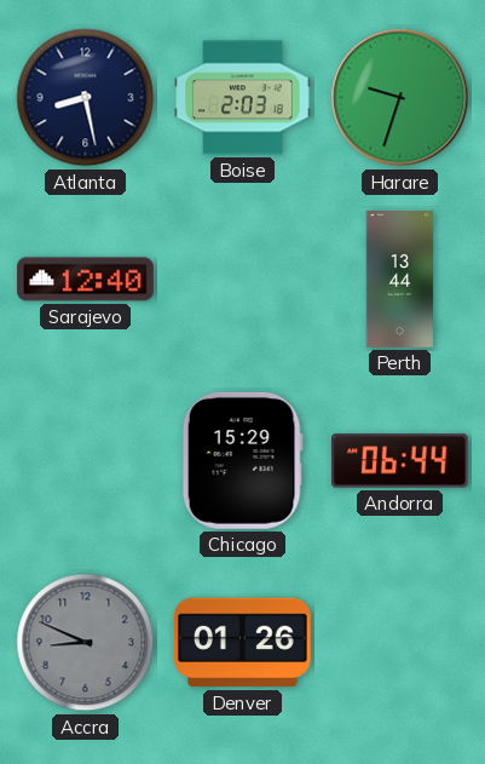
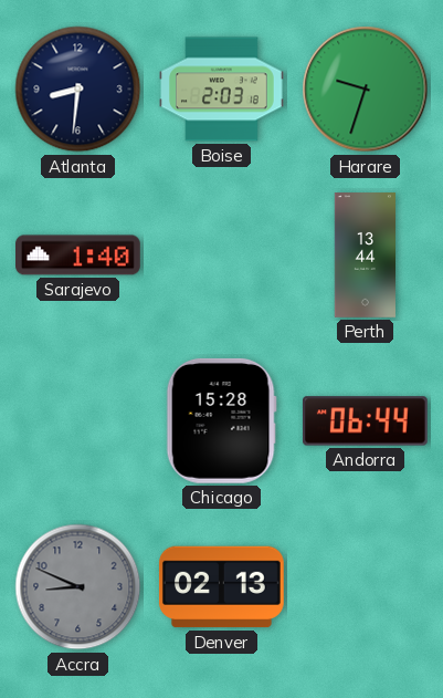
Atlanta: 8:28 -> 8:31 (78, 90)
Sarajevo: 12:40 -> 1:40 (78, 256)
Chicago: 15:29 -> 15:28 (221, 420)
Denver: 01:26 -> 02:13 (222, 587)
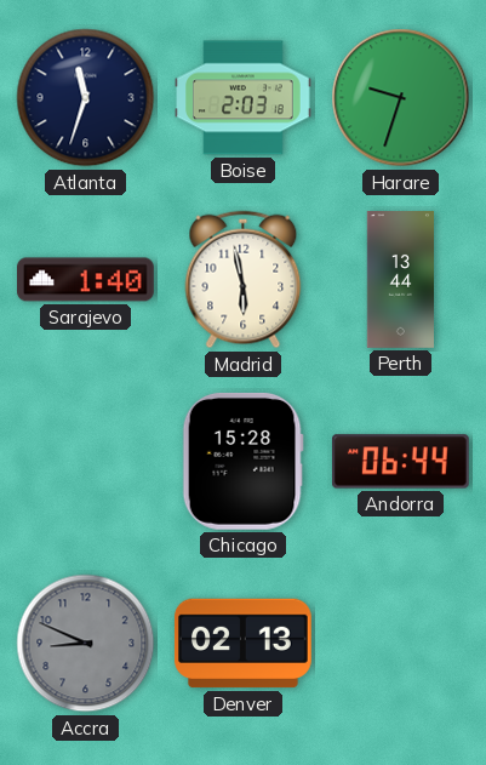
Atlanta: 8:31 -> 11:33 (86, 98)
Madrid: none -> 5:58 (244, 280)
